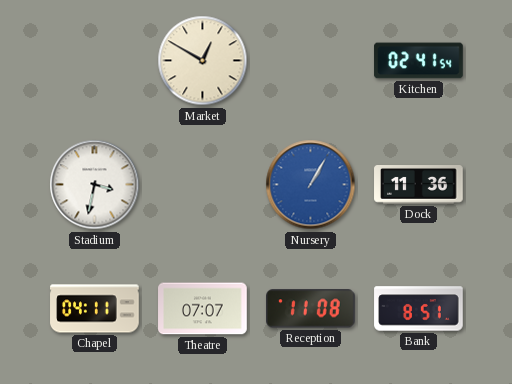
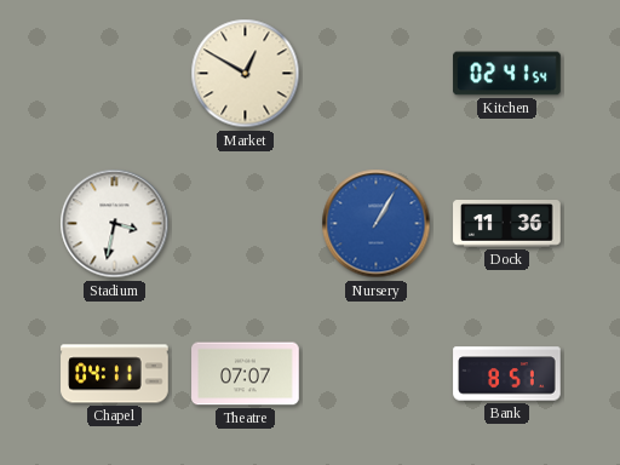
Reception: 11:08 -> none (311, 309)
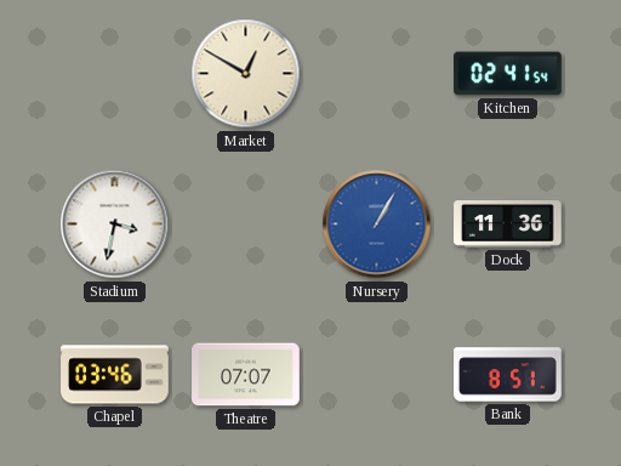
Chapel: 04:11 -> 03:46 (115, 375)
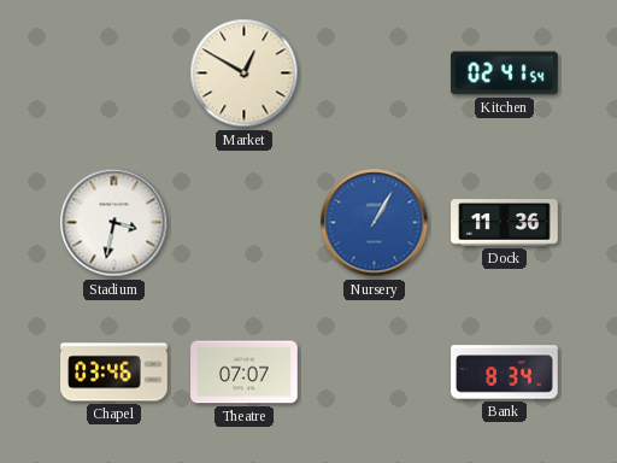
Bank: 8:51 -> 8:34 (505, 373)
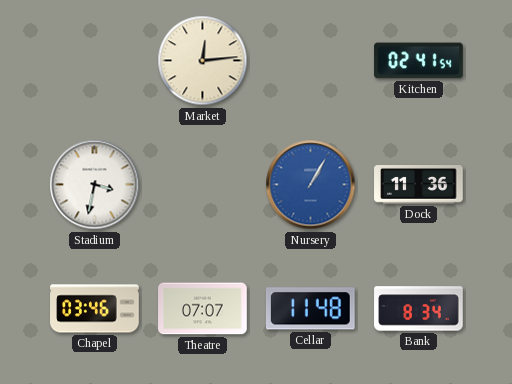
Market: 12:50 -> 12:14 (203, 61)
Cellar: none -> 11:48 (310, 309)
